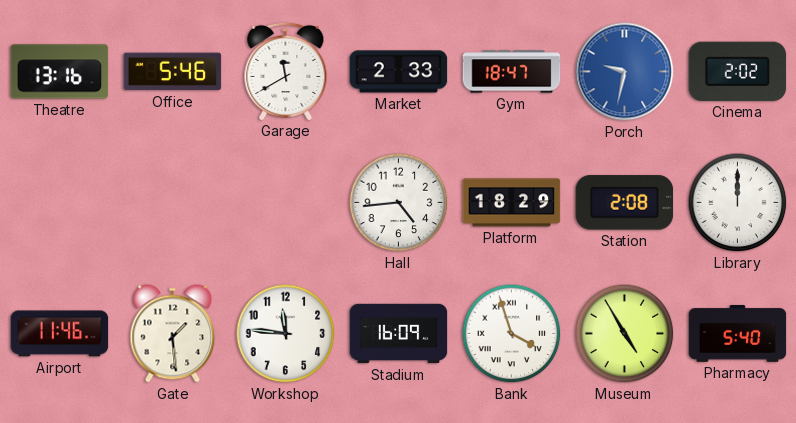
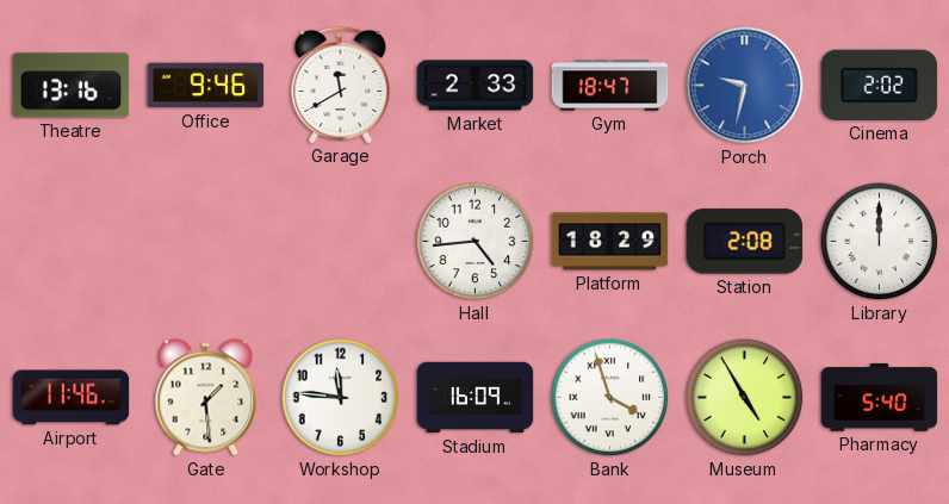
Office: 5:46 -> 9:46 (206, 86)
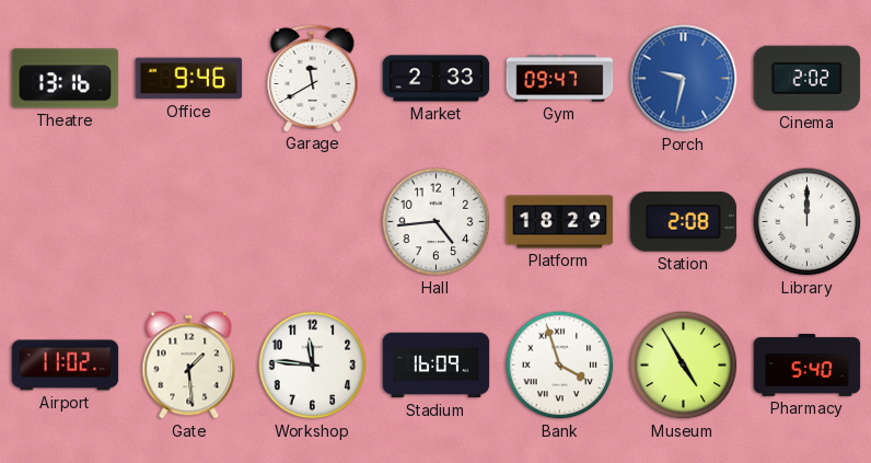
Gym: 18:47 -> 09:47 (560, 79)
Airport: 11:46 -> 11:02 (66, 366)
